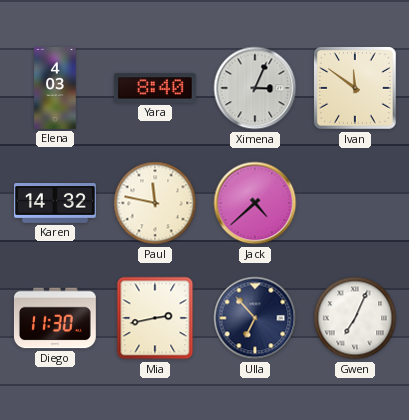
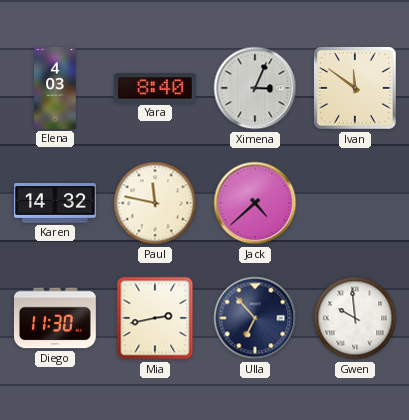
Gwen: 7:04 -> 9:59 (355, 318)
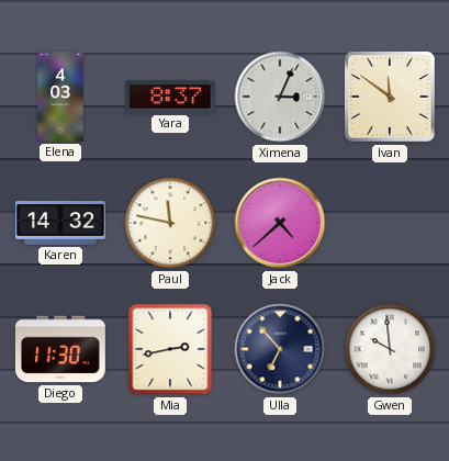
Yara: 8:40 -> 8:37 (170, 97)
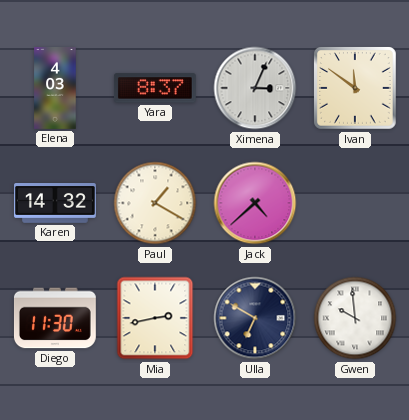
Paul: 11:47 -> 1:20 (155, 203)
Ulla: 6:53 -> 6:50 (255, 318)
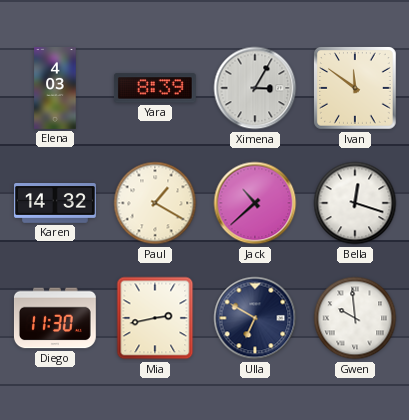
Yara: 8:37 -> 8:39 (155, 88)
Ximena: 3:04 -> 3:05 (255, 88)
Jack: 4:38 -> 10:38 (255, 203)
Bella: none -> 12:18 (355, 203)
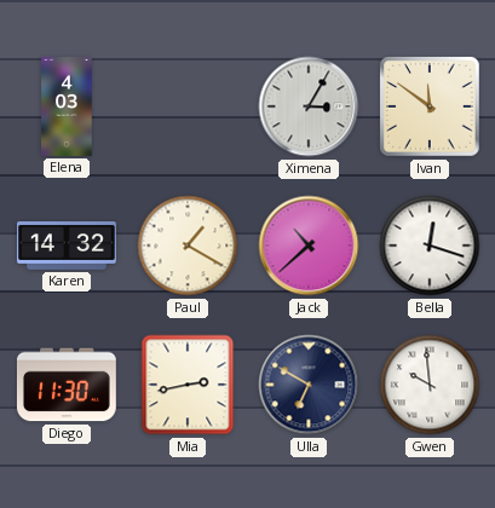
Yara: 8:39 -> none (155, 88)
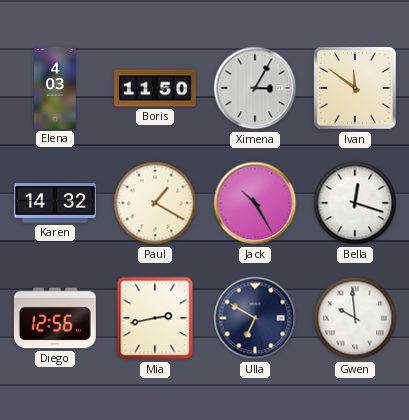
Boris: none -> 11:50 (156, 88)
Jack: 10:38 -> 10:25 (255, 203)
Diego: 11:30 -> 12:56 (55, 318)
